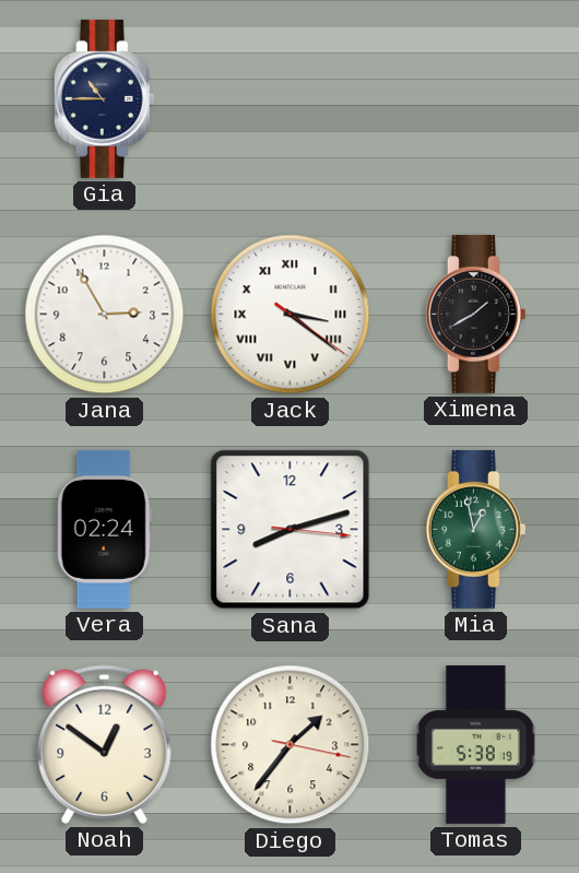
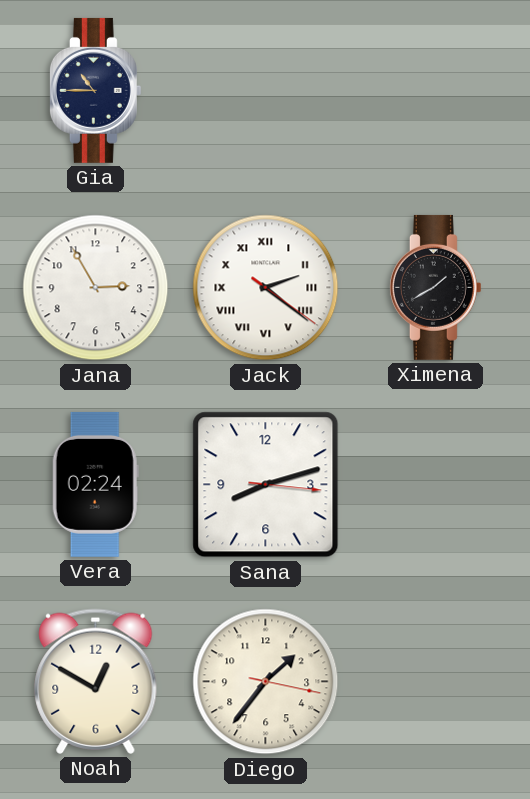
Jack: 3:21 -> 2:21 (266, 288)
Mia: 12:58 -> none (475, 529)
Noah: 12:51 -> 12:50 (96, 681)
Tomas: 5:38 -> none (475, 744)
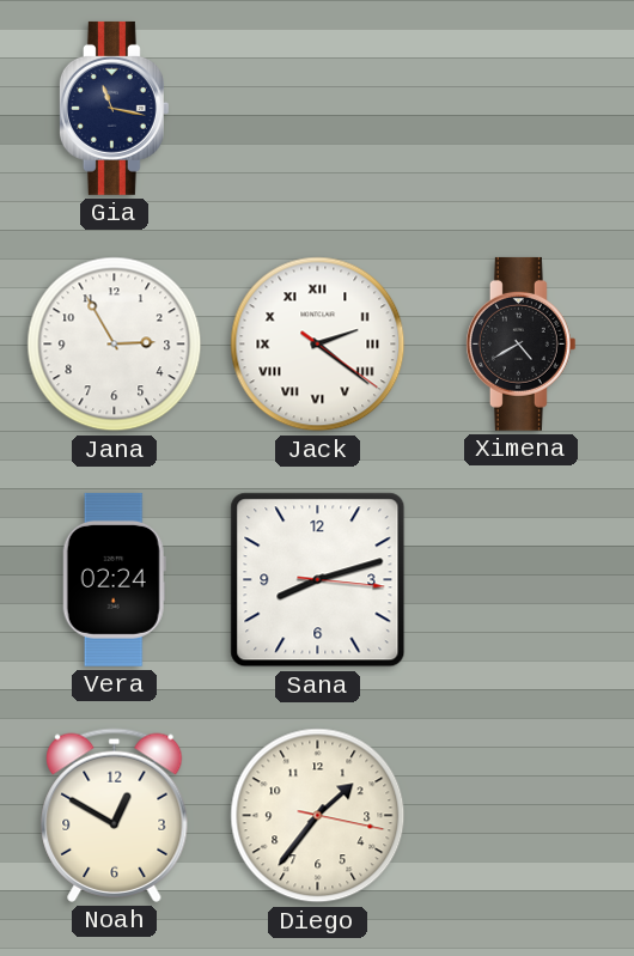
Gia: 10:45 -> 11:17 (114, 108)
Ximena: 1:40 -> 4:40 (520, 343)
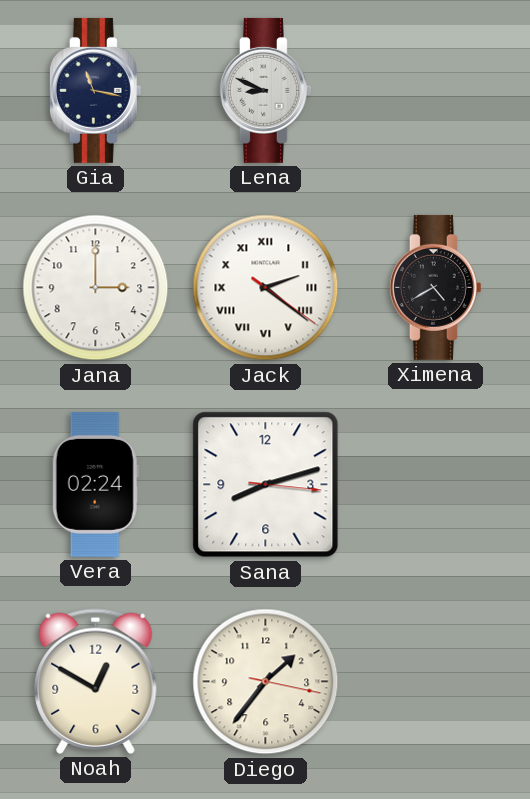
Lena: none -> 8:49 (265, 90)
Jana: 2:55 -> 3:00 (96, 288)
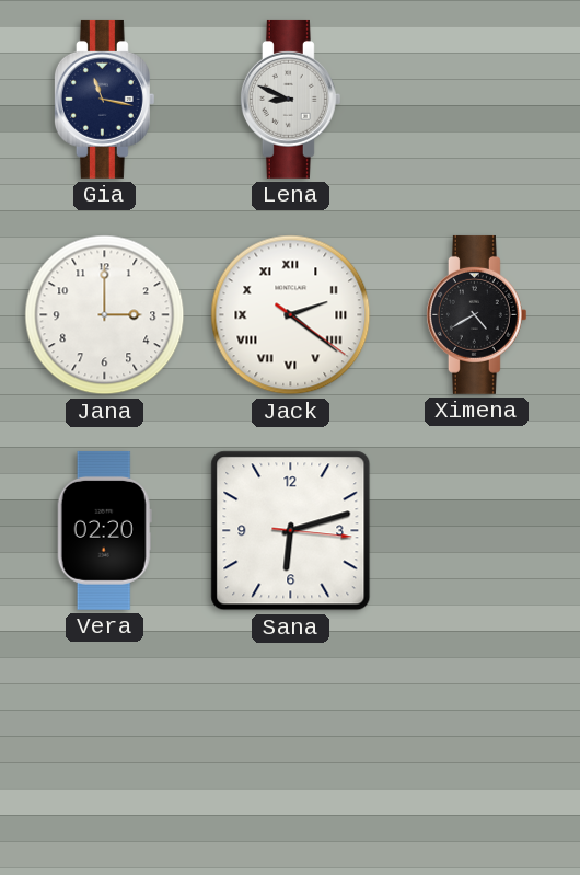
Vera: 02:24 -> 02:20 (104, 530)
Sana: 8:12 -> 6:12 (291, 531)
Noah: 12:50 -> none (96, 681)
Diego: 1:36 -> none (266, 682)
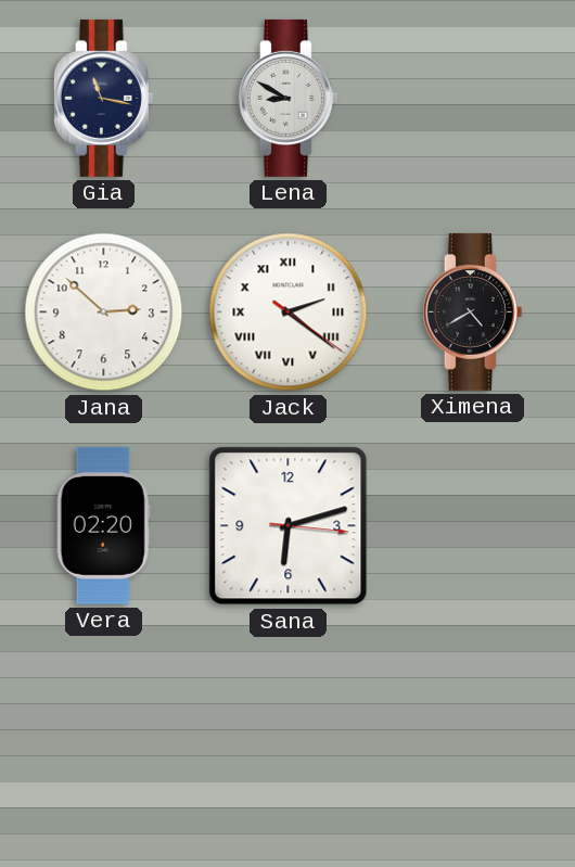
Lena: 8:49 -> 8:50 (287, 98)
Jana: 3:00 -> 2:52 (104, 313)
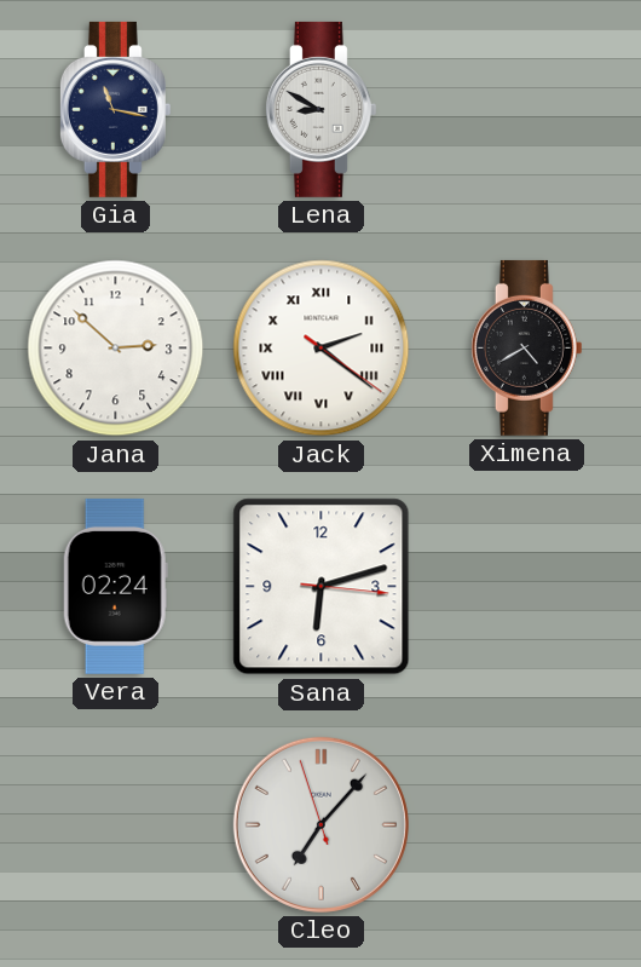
Vera: 02:20 -> 02:24 (115, 586)
Cleo: none -> 7:06 (320, 824)
